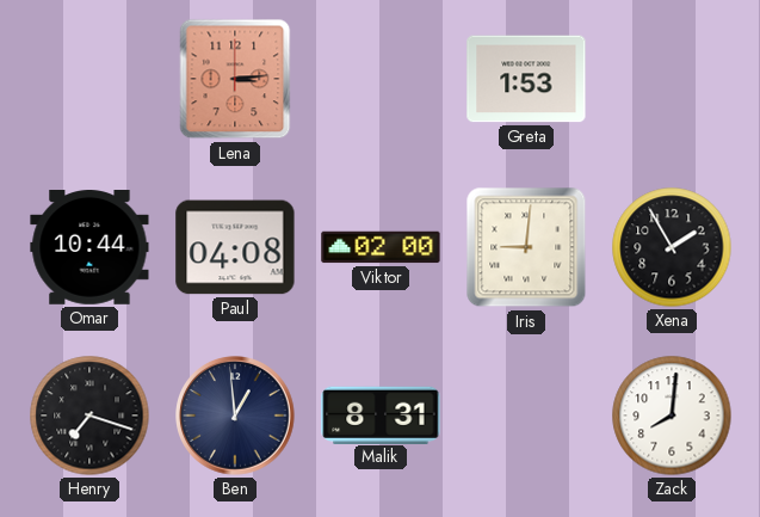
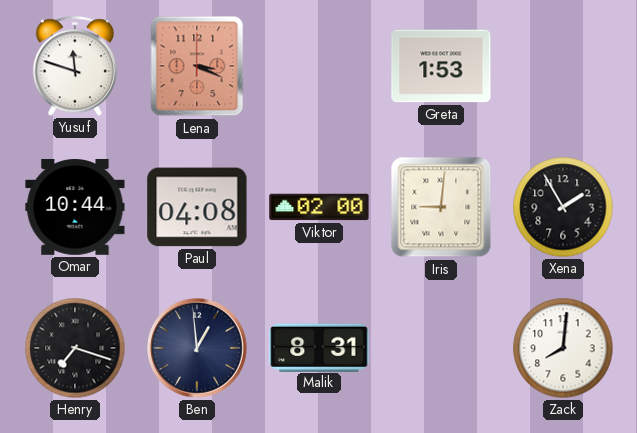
Yusuf: none -> 11:48 (75, 66)
Lena: 3:14 -> 3:19 (197, 66)
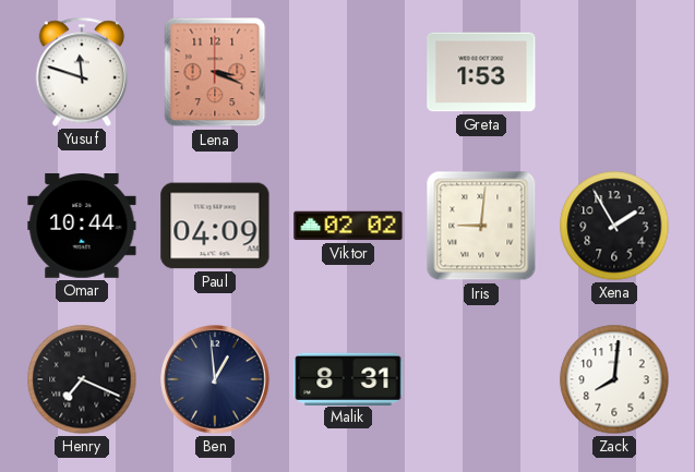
Paul: 04:08 -> 04:09 (215, 226)
Viktor: 02:00 -> 02:02 (348, 226)
Henry: 7:18 -> 7:19 (82, 379)
